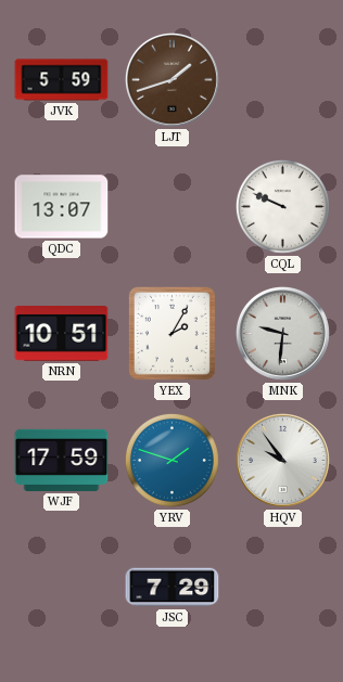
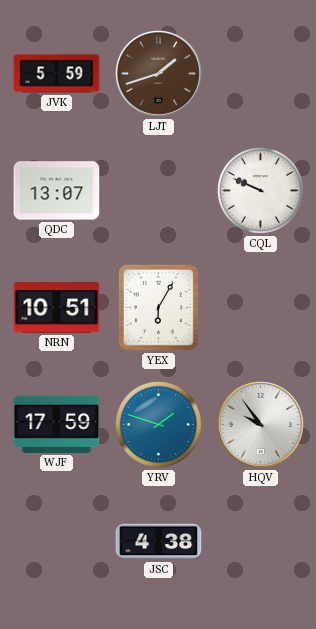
YEX: 2:05 -> 6:05 (158, 307)
MNK: 9:31 -> none (282, 333)
JSC: 7:29 -> 4:38 (159, 542)
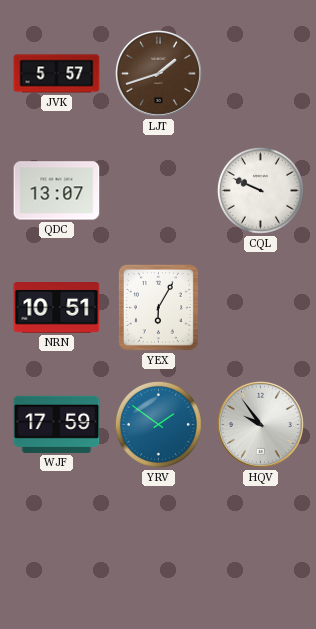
JVK: 5:59 -> 5:57 (57, 74)
YRV: 1:48 -> 1:51 (158, 424)
JSC: 4:38 -> none (159, 542)
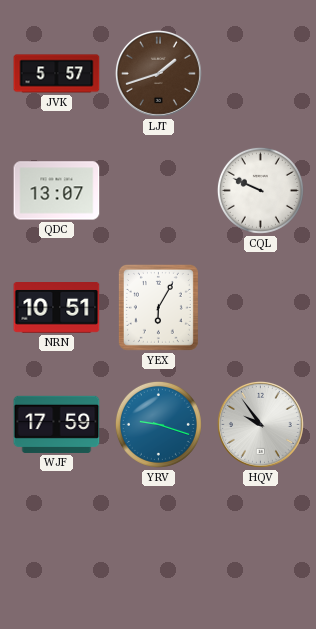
YRV: 1:51 -> 9:18 (158, 424)
